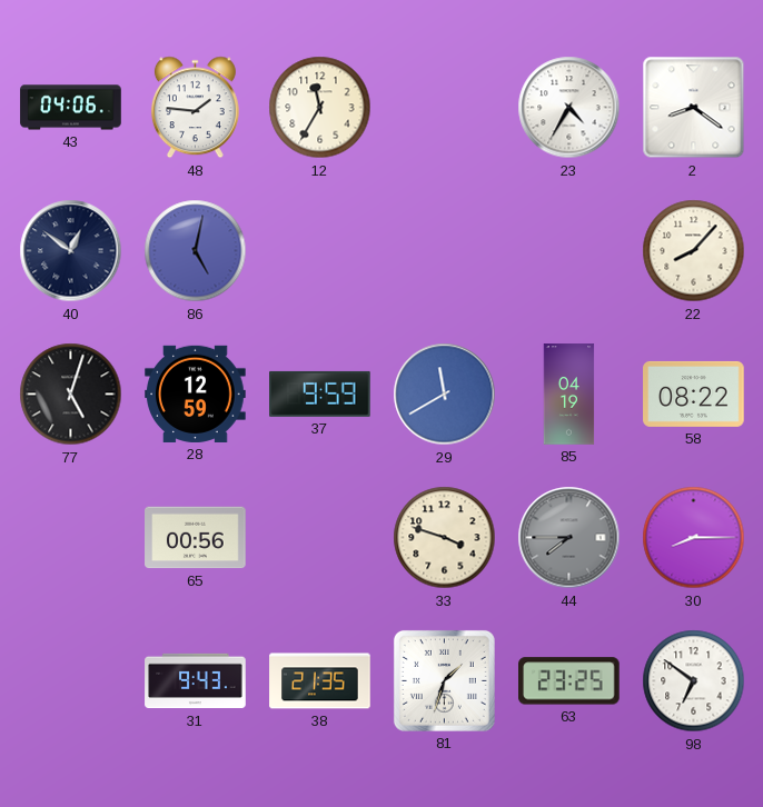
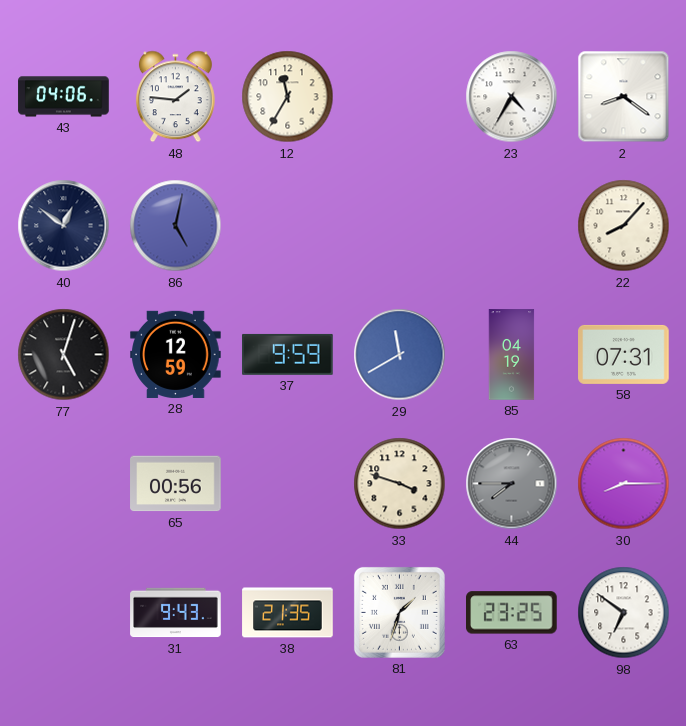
58: 08:22 -> 07:31 (624, 354)
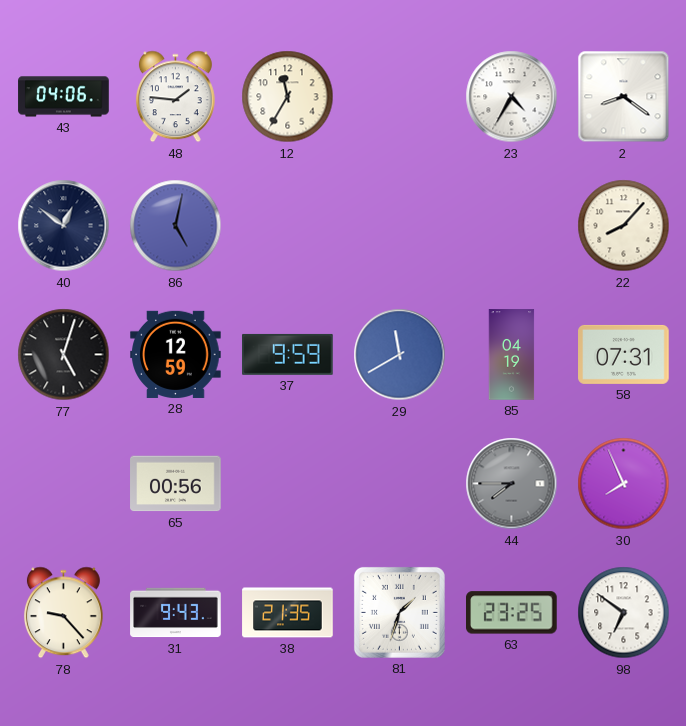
33: 3:48 -> none (400, 484)
30: 8:15 -> 7:56 (624, 484)
78: none -> 9:23 (63, 613)
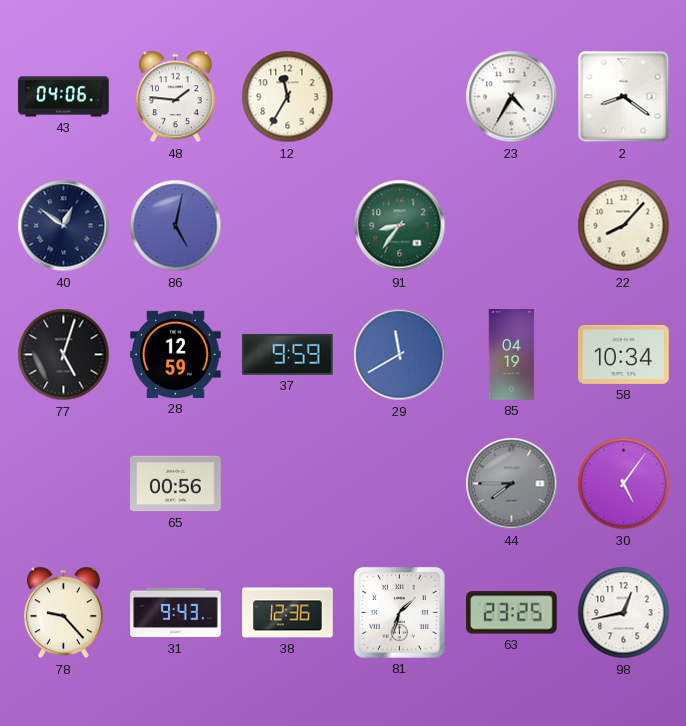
91: none -> 8:36 (400, 226)
58: 07:31 -> 10:34 (624, 354)
30: 7:56 -> 5:06 (624, 484)
38: 21:35 -> 12:36 (288, 613)
98: 6:51 -> 12:43 (624, 613)
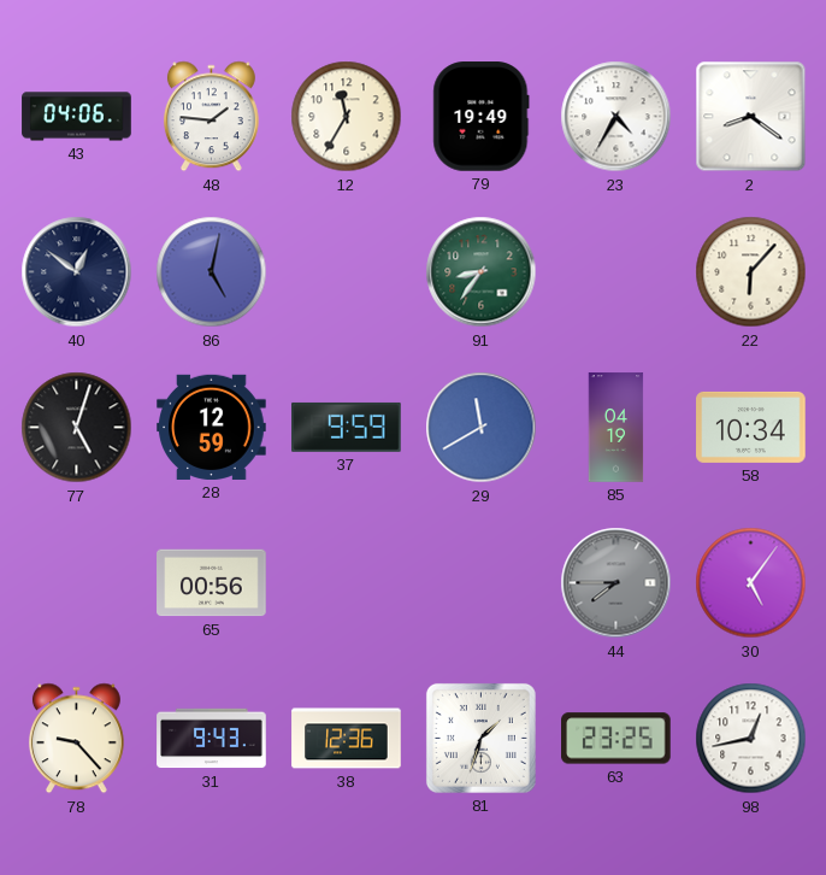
79: none -> 19:49 (482, 117)
22: 8:07 -> 6:07 (751, 272)
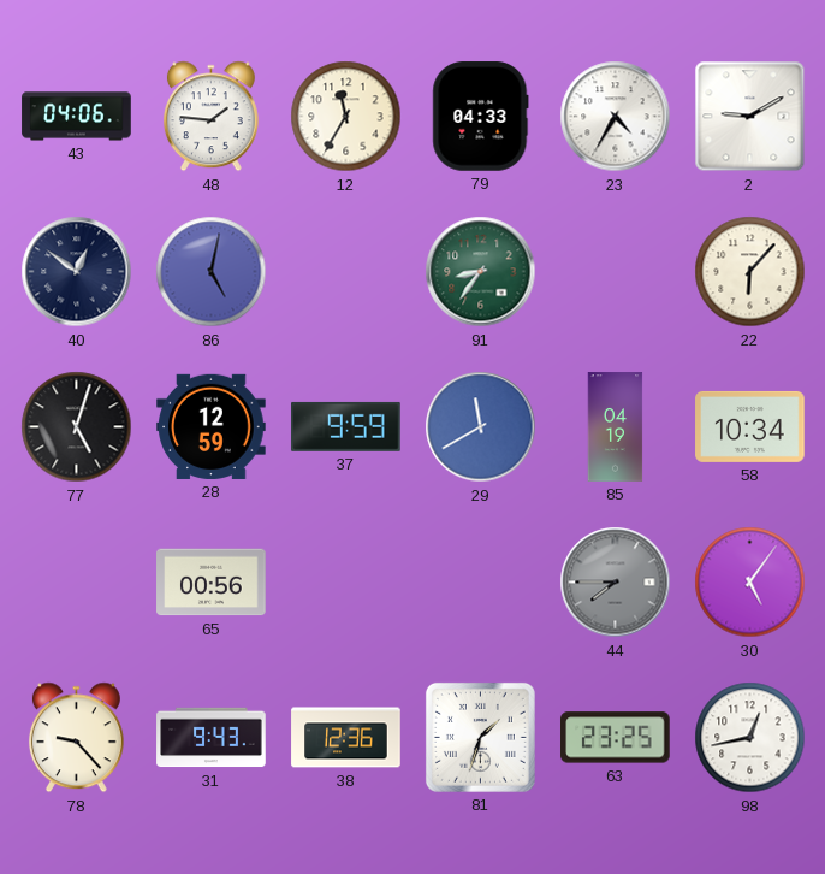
79: 19:49 -> 04:33 (481, 117)
2: 8:21 -> 9:10 (750, 117)
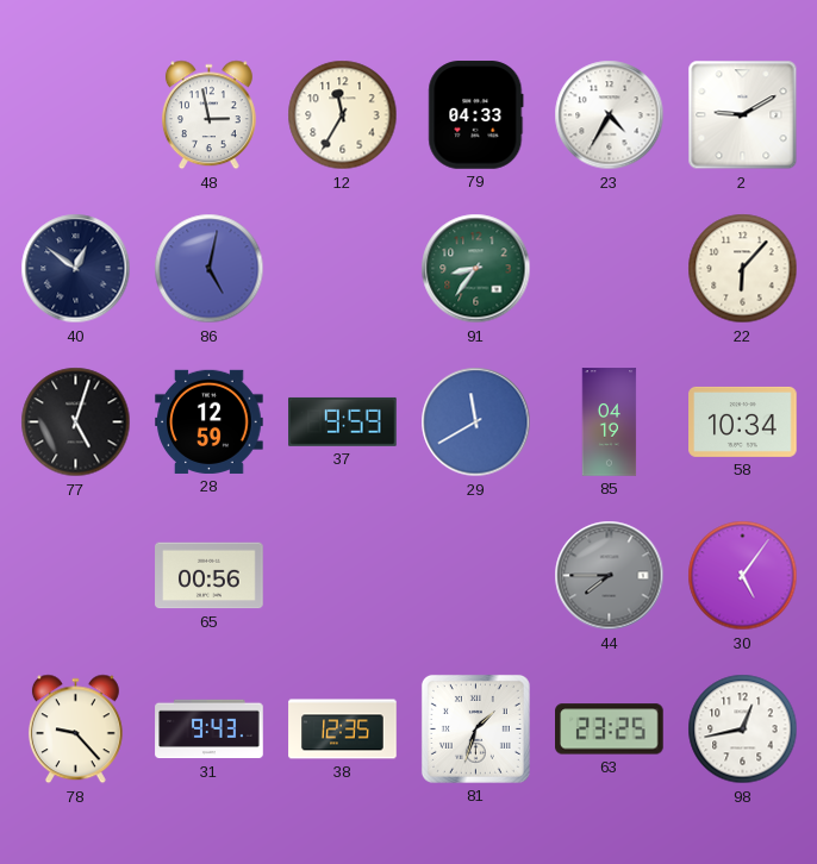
43: 04:06 -> none (77, 117)
48: 1:46 -> 2:58 (208, 115)
38: 12:36 -> 12:35 (343, 730)
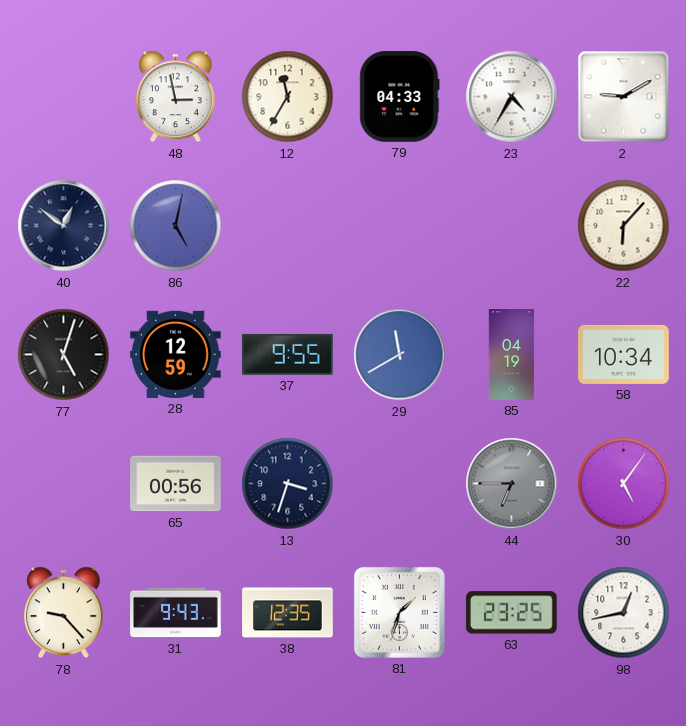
91: 8:36 -> none (476, 269)
37: 9:59 -> 9:55 (288, 354)
13: none -> 3:33 (288, 484)
44: 7:45 -> 6:45 (512, 484)
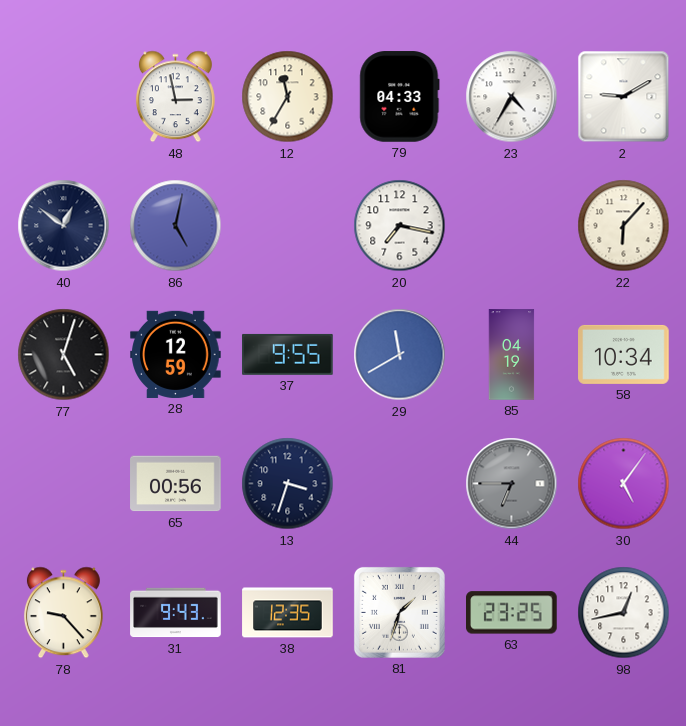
20: none -> 7:17 (400, 226)
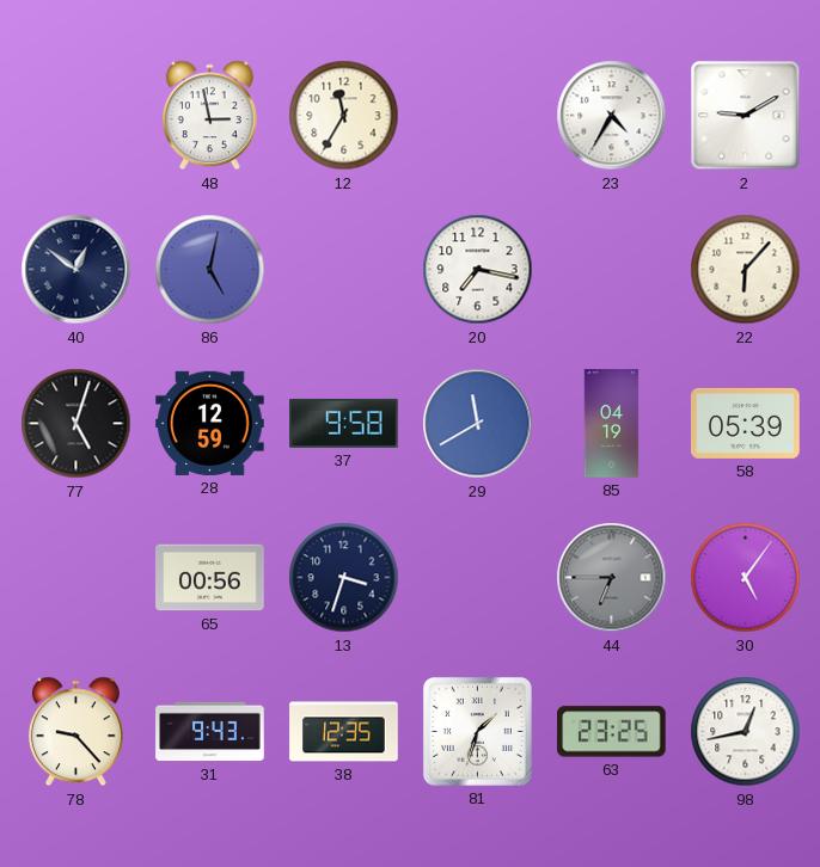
79: 04:33 -> none (400, 97)
37: 9:55 -> 9:58 (344, 423)
58: 10:34 -> 05:39 (746, 423)
